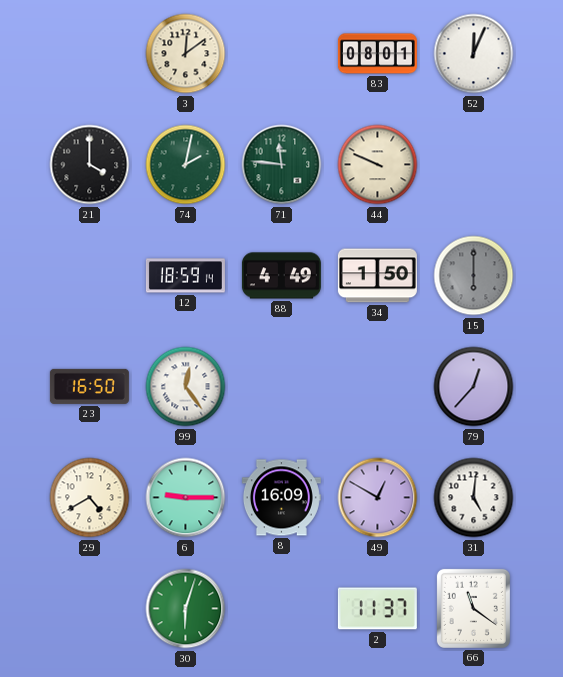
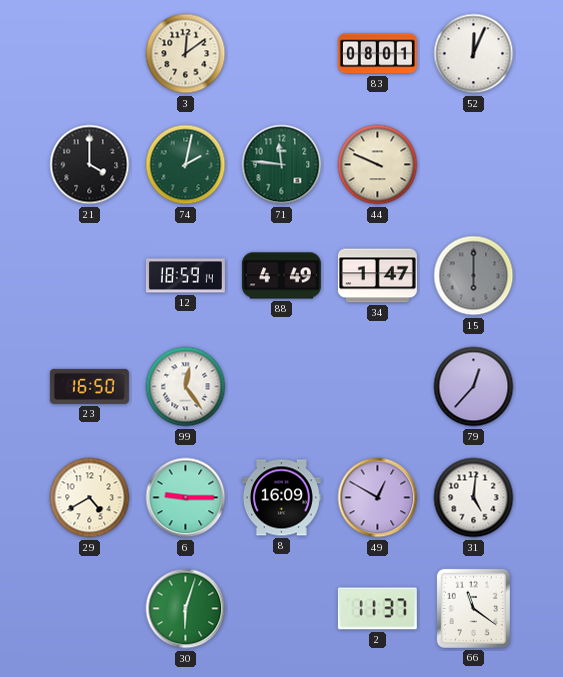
34: 1:50 -> 1:47 (377, 276)
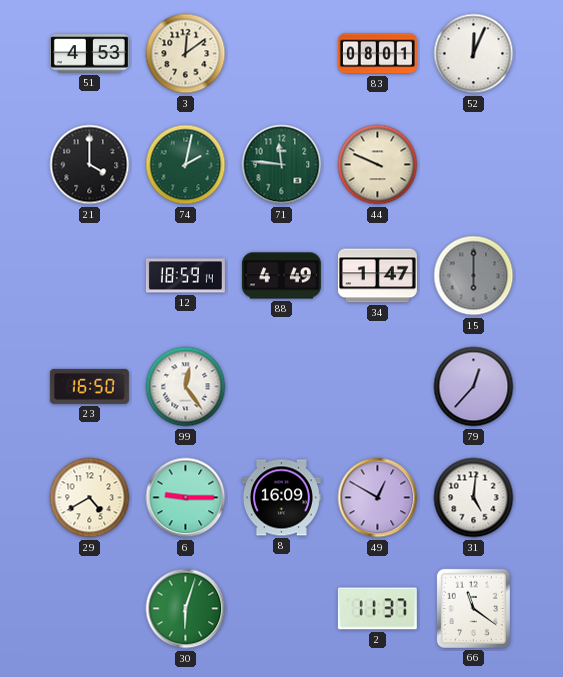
51: none -> 4:53 (89, 54)
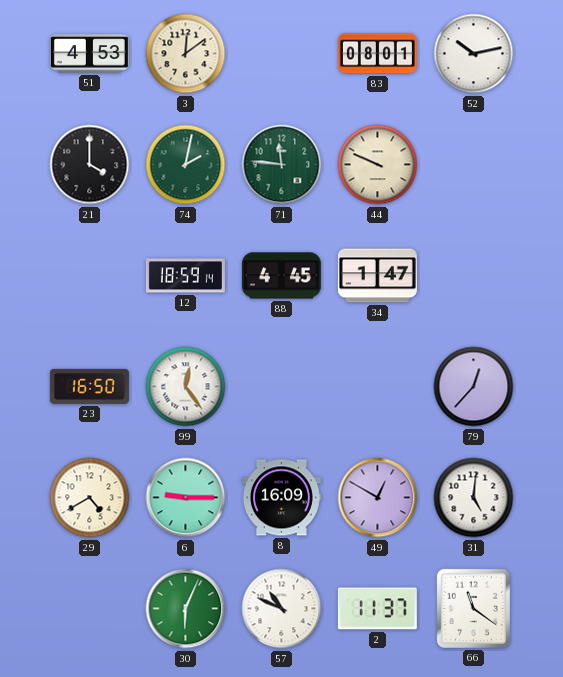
52: 12:04 -> 10:13 (474, 54)
88: 4:49 -> 4:45 (281, 276)
15: 6:00 -> none (474, 276)
30: 6:03 -> 6:04 (186, 609)
57: none -> 10:49 (282, 609)
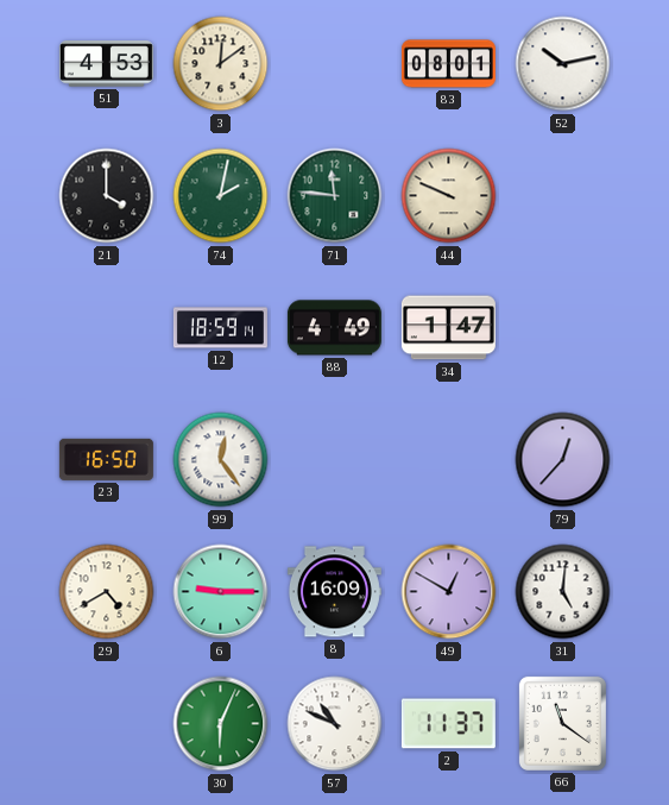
88: 4:45 -> 4:49 (334, 328)
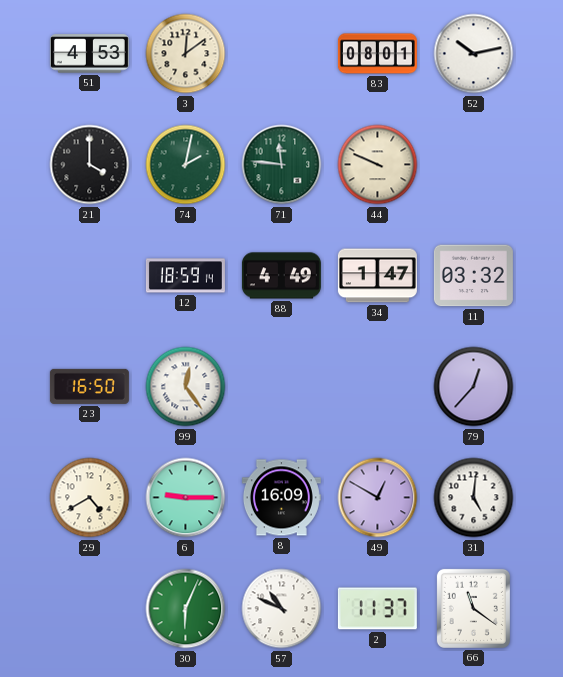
11: none -> 03:32 (473, 276)
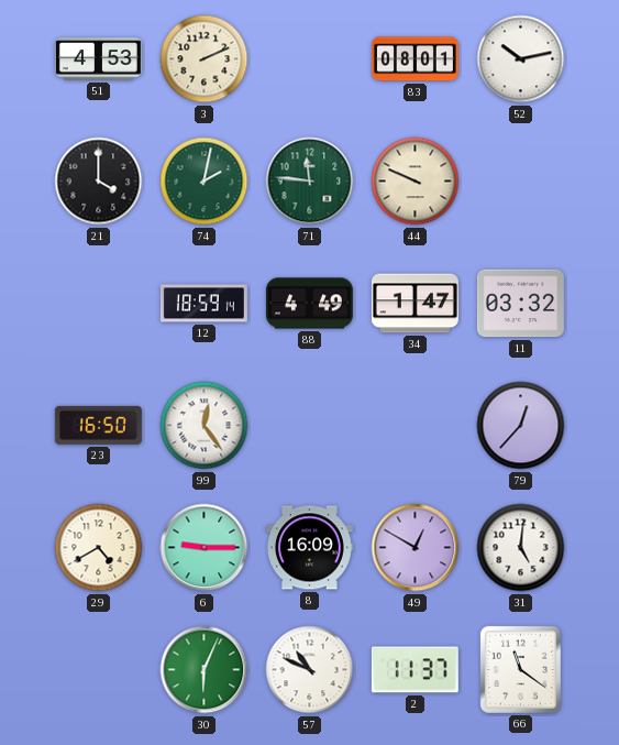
3: 12:09 -> 2:11 (205, 59)
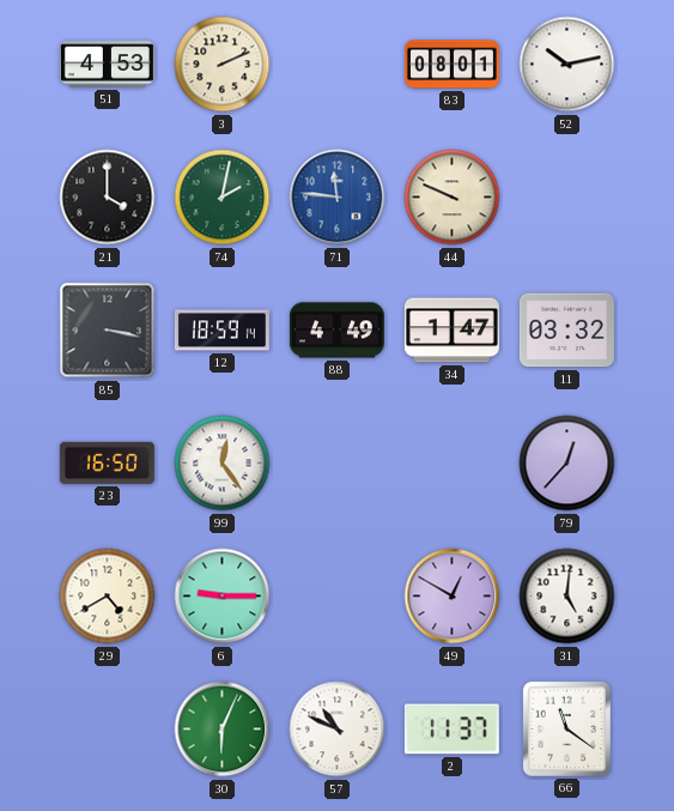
71 dial: green -> blue (338, 198)
85: none -> 3:17 (108, 331)
8: 16:09 -> none (309, 548)
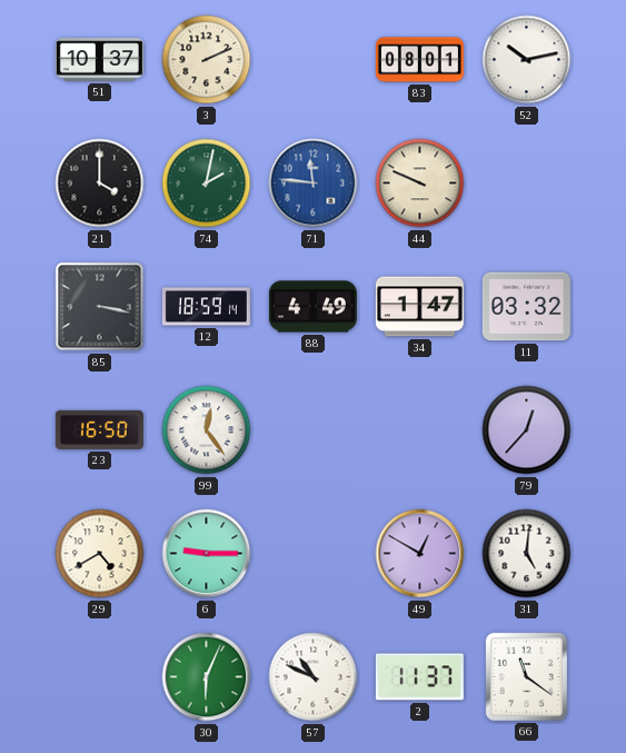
51: 4:53 -> 10:37 (99, 60)
